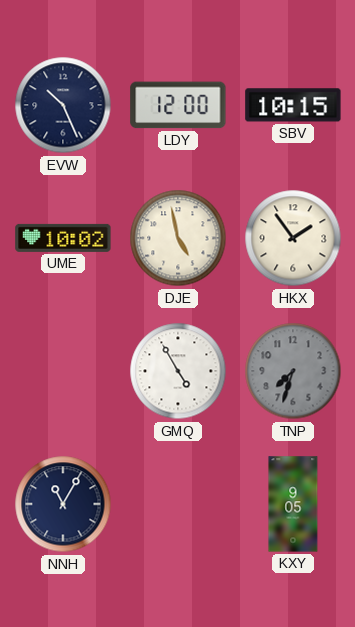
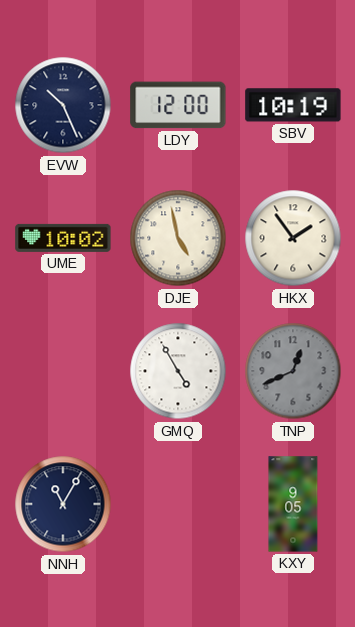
SBV: 10:15 -> 10:19 (293, 105)
TNP: 7:33 -> 12:41 (293, 371)
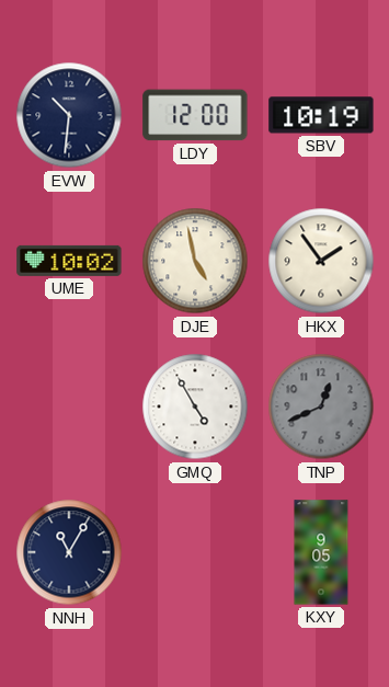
EVW: 10:26 -> 10:31 (69, 115)
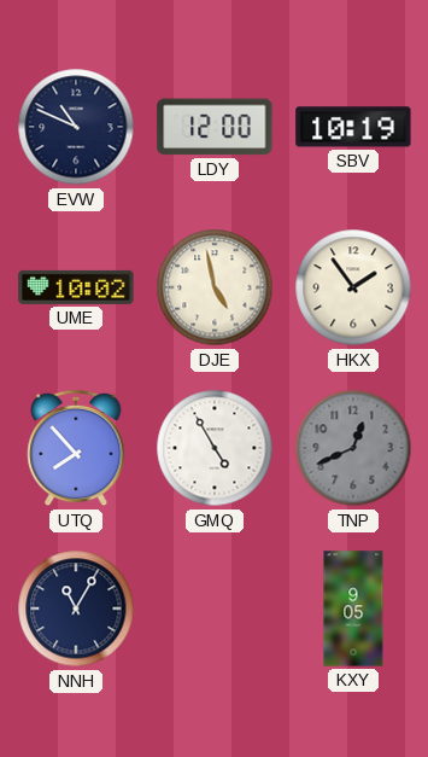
EVW: 10:31 -> 10:49 (76, 127)
UTQ: none -> 7:53 (76, 448)
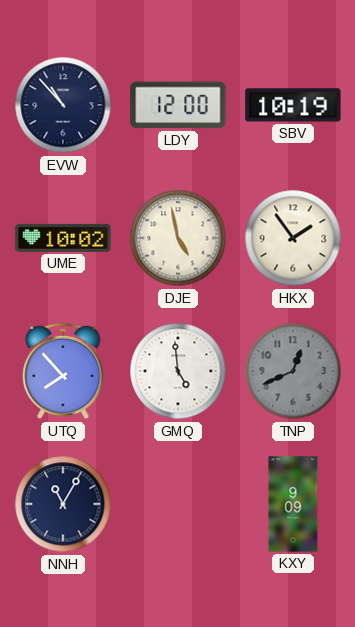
EVW: 10:49 -> 10:53 (63, 105)
GMQ: 4:55 -> 4:59 (178, 371)
KXY: 9:05 -> 9:09 (293, 504)
